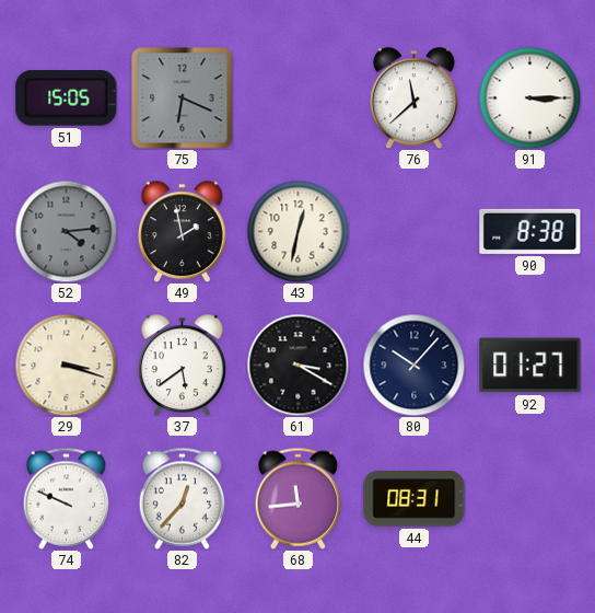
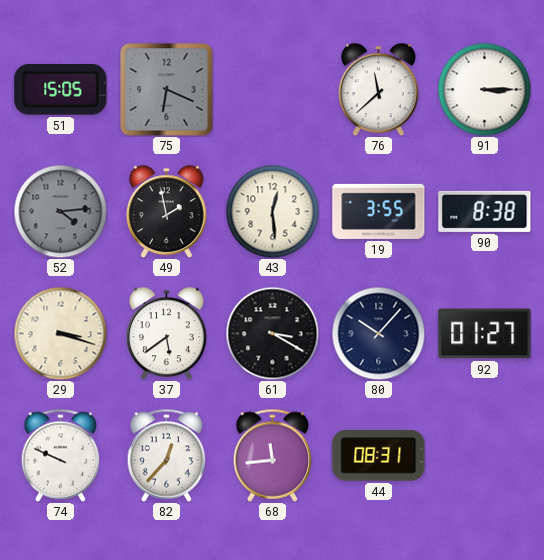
43: 12:32 -> 12:29 (272, 211)
19: none -> 3:55 (379, 211)
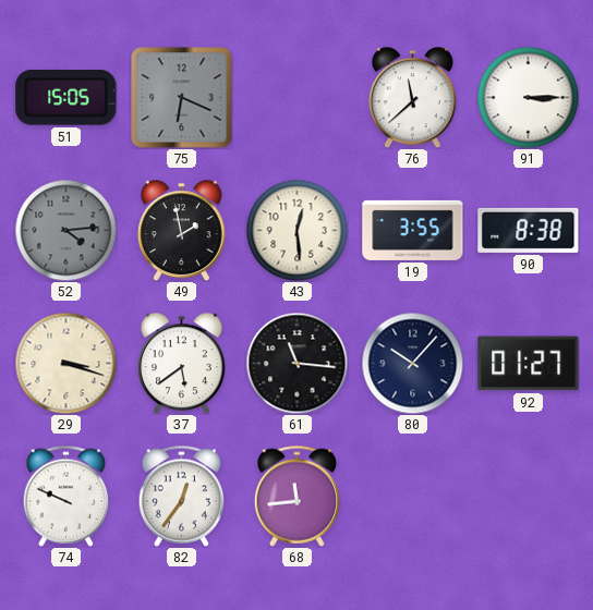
61: 3:20 -> 11:16 (296, 363)
82: 12:37 -> 12:36 (182, 496)
44: 08:31 -> none (379, 456)
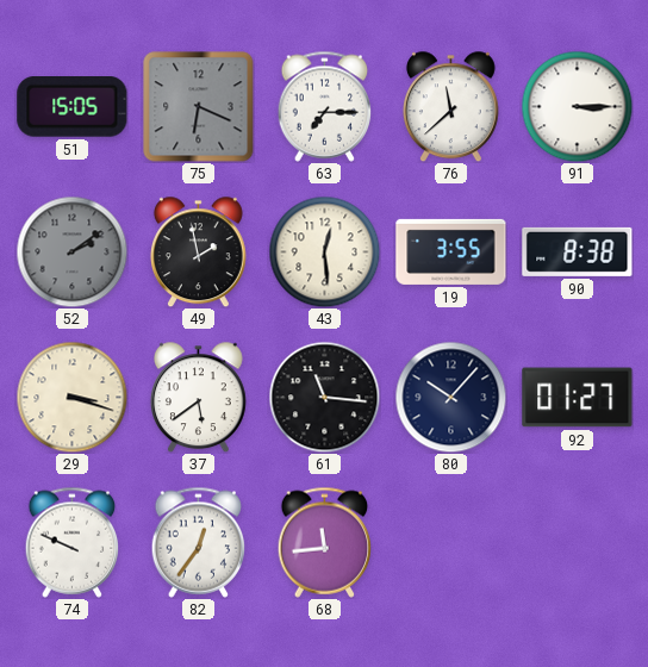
63: none -> 7:15 (325, 106)
52: 4:14 -> 2:09 (71, 251)
